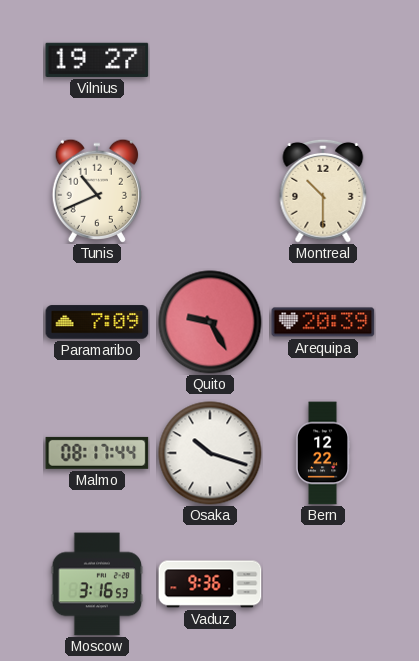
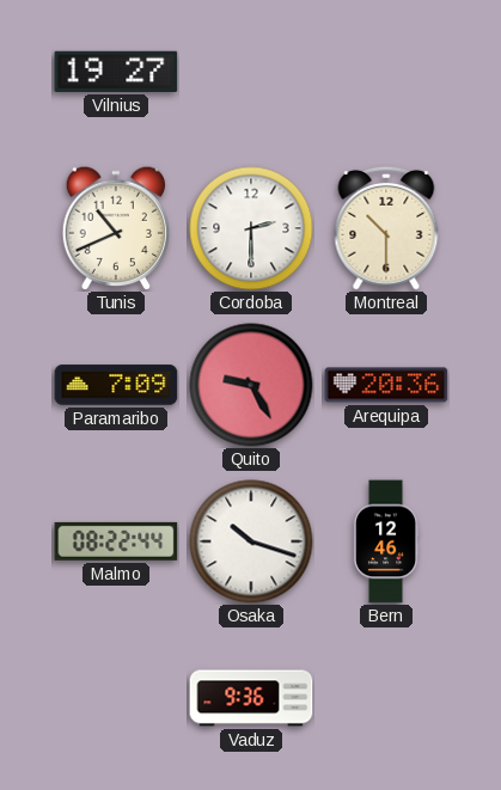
Cordoba: none -> 2:30 (251, 228)
Arequipa: 20:39 -> 20:36 (386, 385)
Malmo: 08:17 -> 08:22 (116, 541)
Bern: 12:22 -> 12:46 (386, 541)
Moscow: 3:16 -> none (97, 584)
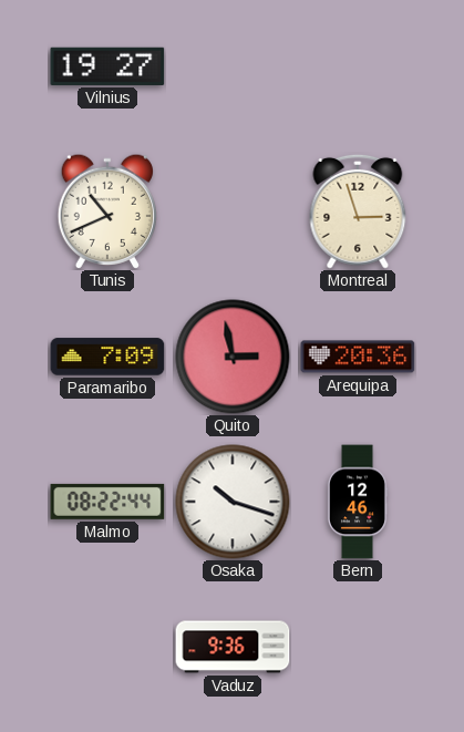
Cordoba: 2:30 -> none (251, 228)
Montreal: 10:30 -> 2:57 (358, 212)
Quito: 9:25 -> 2:58 (233, 357)
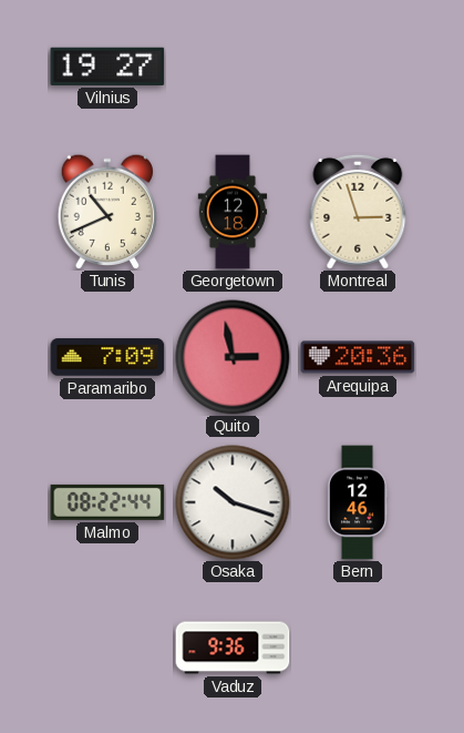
Georgetown: none -> 12:18 (233, 212)
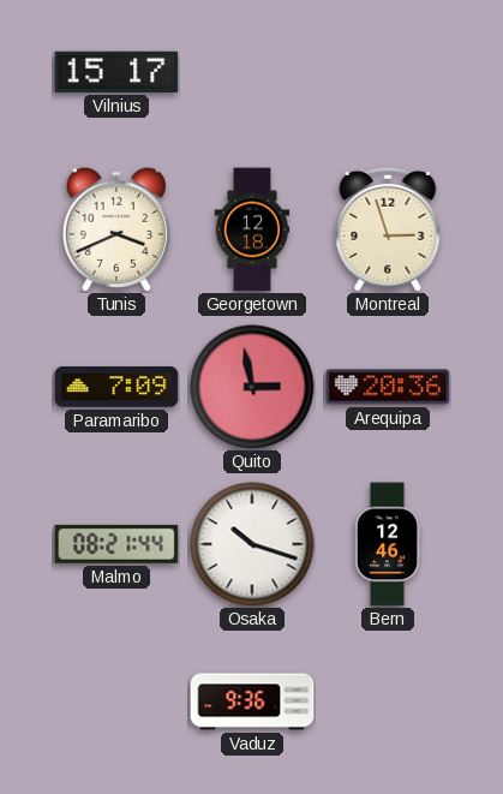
Vilnius: 19:27 -> 15:17 (116, 72)
Tunis: 10:41 -> 3:41 (115, 229)
Malmo: 08:22 -> 08:21 (116, 544)
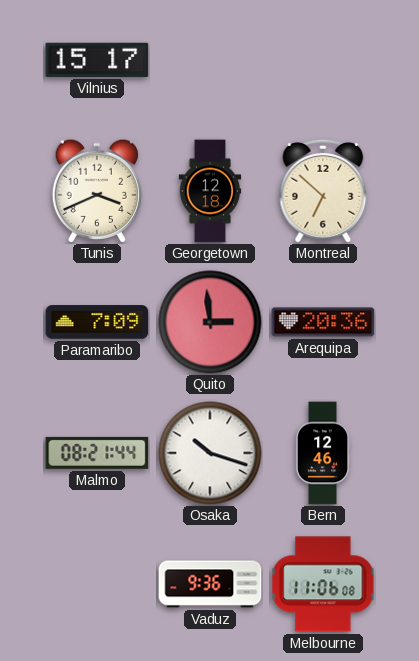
Montreal: 2:57 -> 6:52 (323, 191)
Quito: 2:58 -> 2:59 (210, 322)
Melbourne: none -> 11:06 (323, 584)
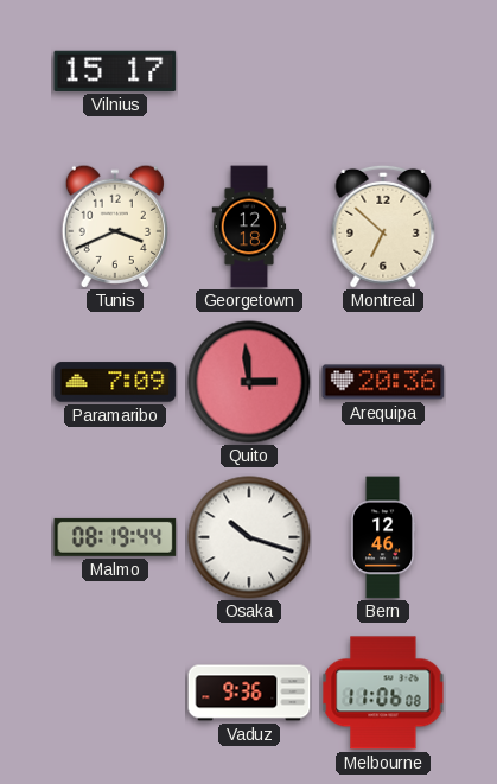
Malmo: 08:21 -> 08:19 (115, 537)
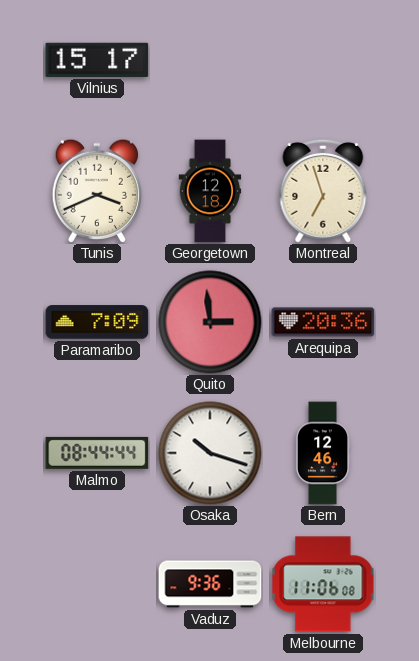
Montreal: 6:52 -> 6:57 (323, 191)
Malmo: 08:19 -> 08:44 (97, 453)
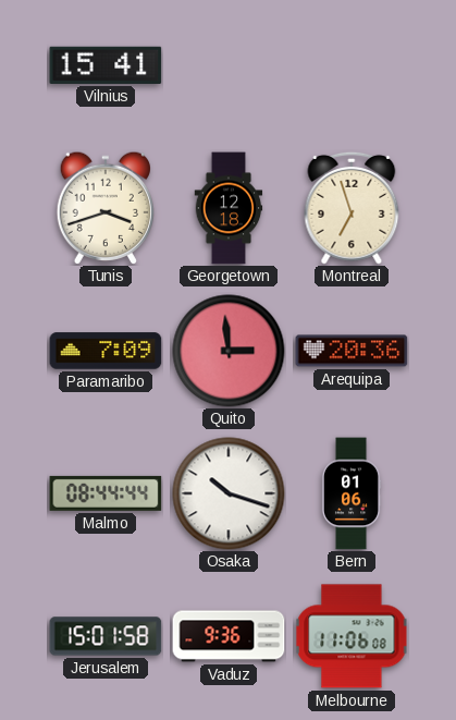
Vilnius: 15:17 -> 15:41 (106, 65)
Tunis: 3:41 -> 3:42 (104, 208)
Bern: 12:46 -> 01:06 (352, 493)
Jerusalem: none -> 15:01 (106, 636)
